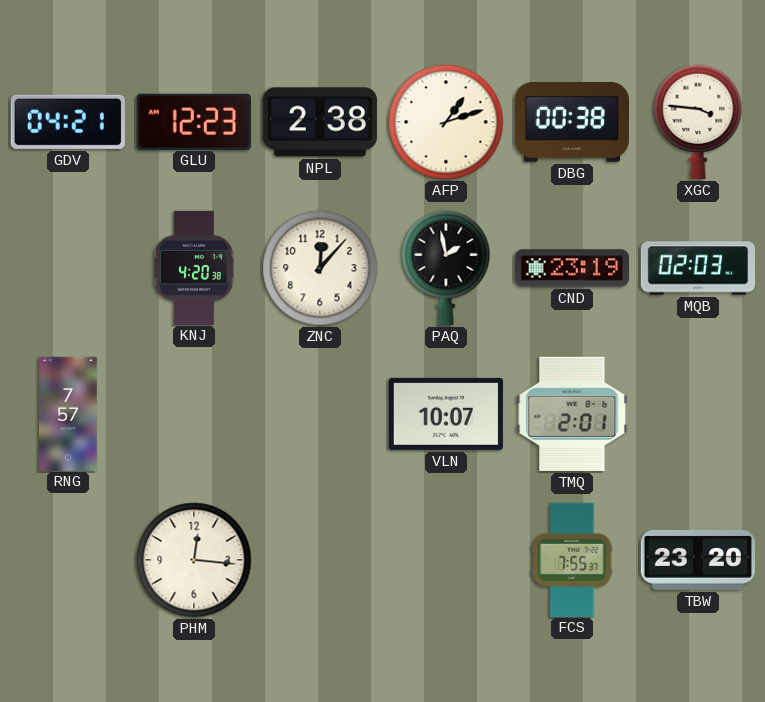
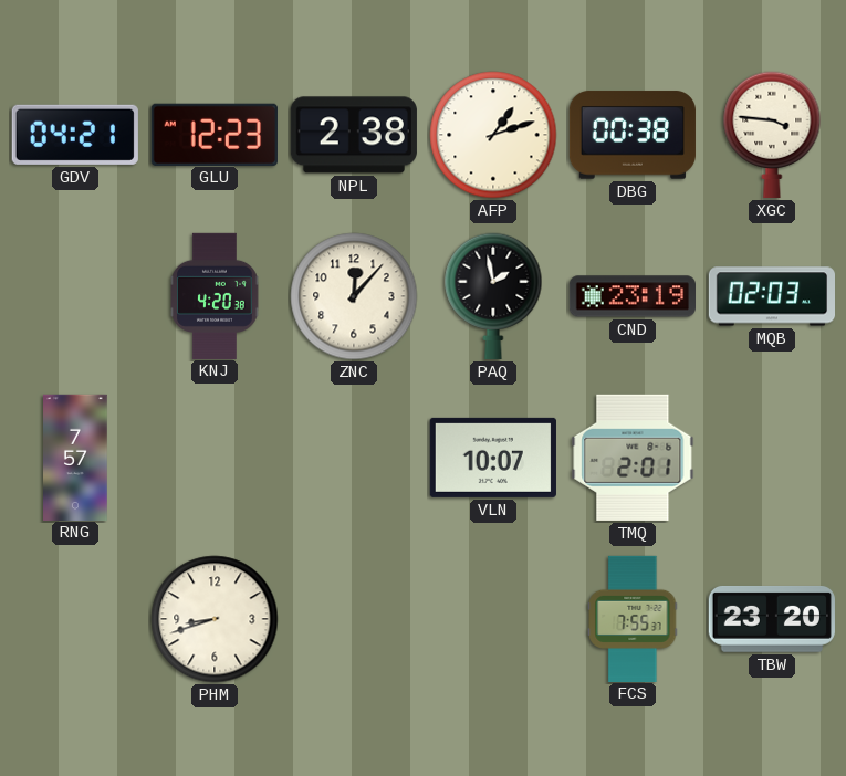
PHM: 12:16 -> 8:42 (215, 619)
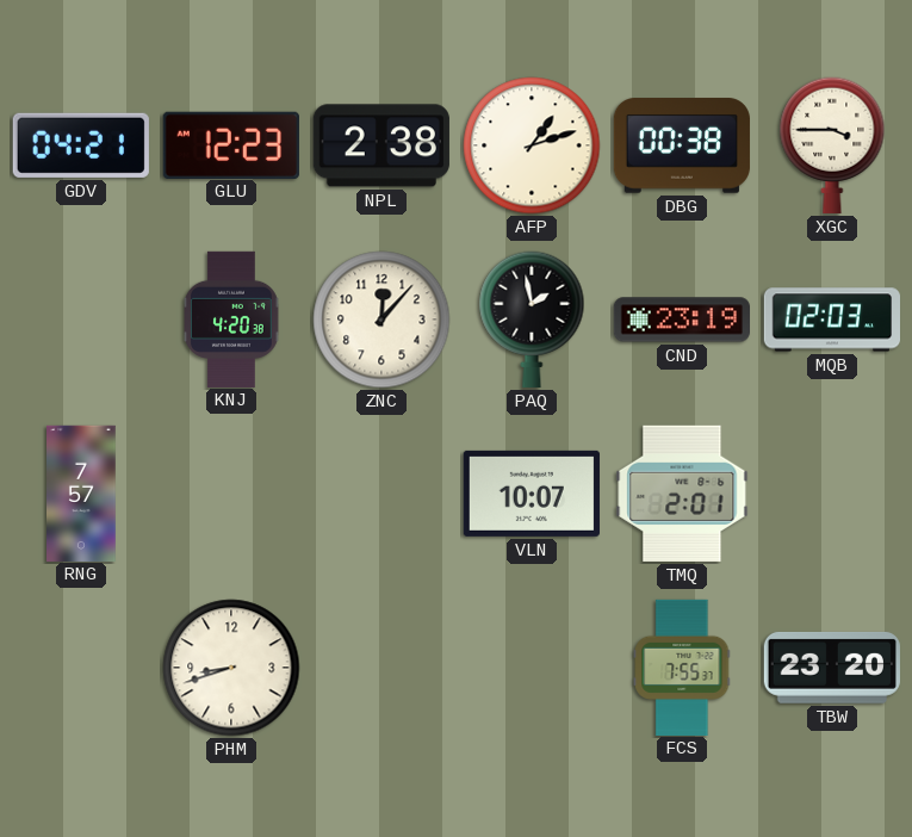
XGC: 3:46 -> 3:45 (832, 145)
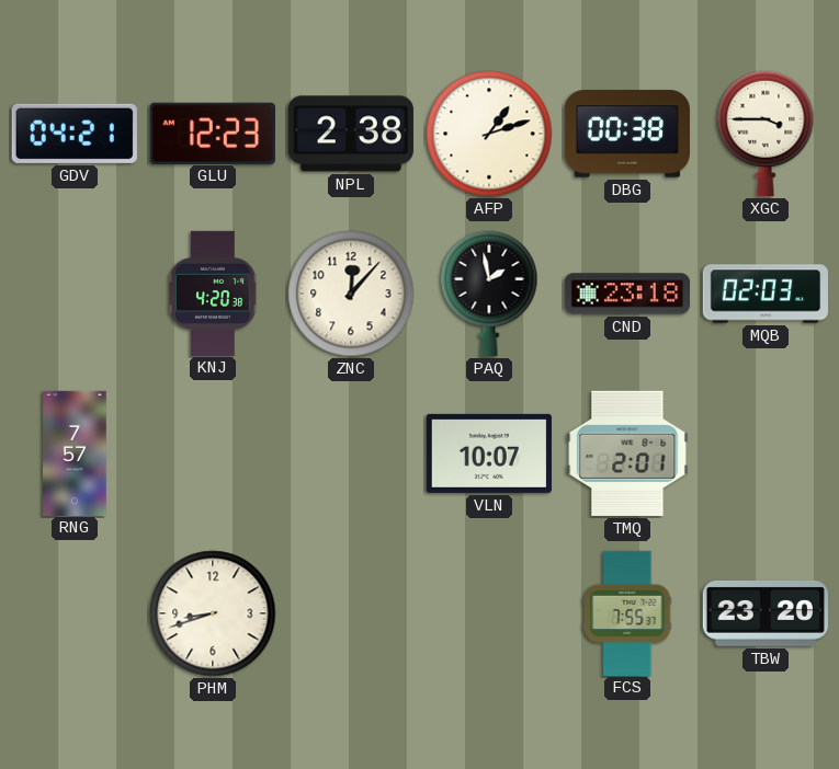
CND: 23:19 -> 23:18 (626, 294)
